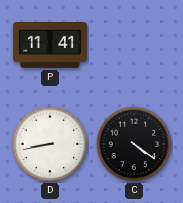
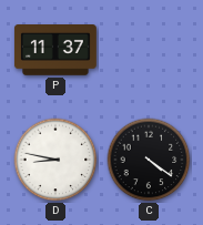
P: 11:41 -> 11:37 (55, 51)
D: 8:43 -> 8:47 (55, 160)
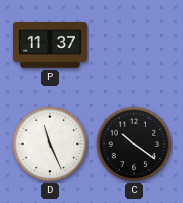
D: 8:47 -> 11:26 (50, 144)
C: 4:21 -> 10:21 (134, 144)
